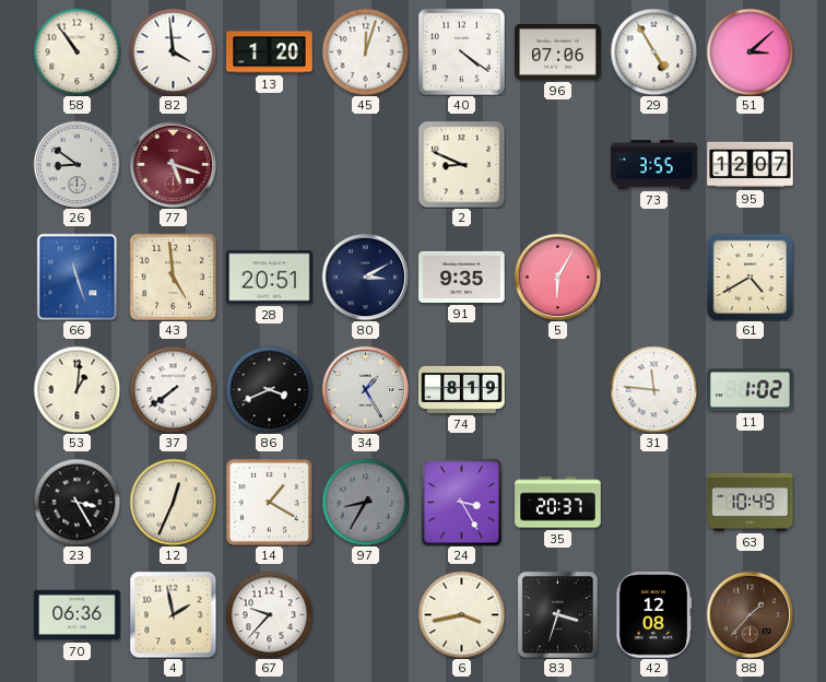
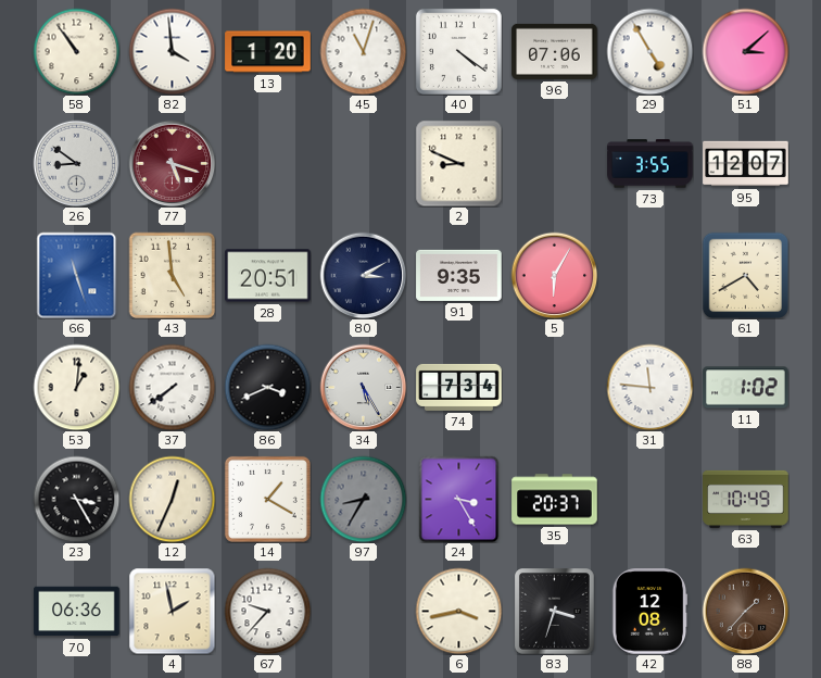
45: 12:03 -> 11:03 (363, 51)
34: 1:25 -> 5:25 (363, 387)
74: 8:19 -> 7:34 (459, 387)
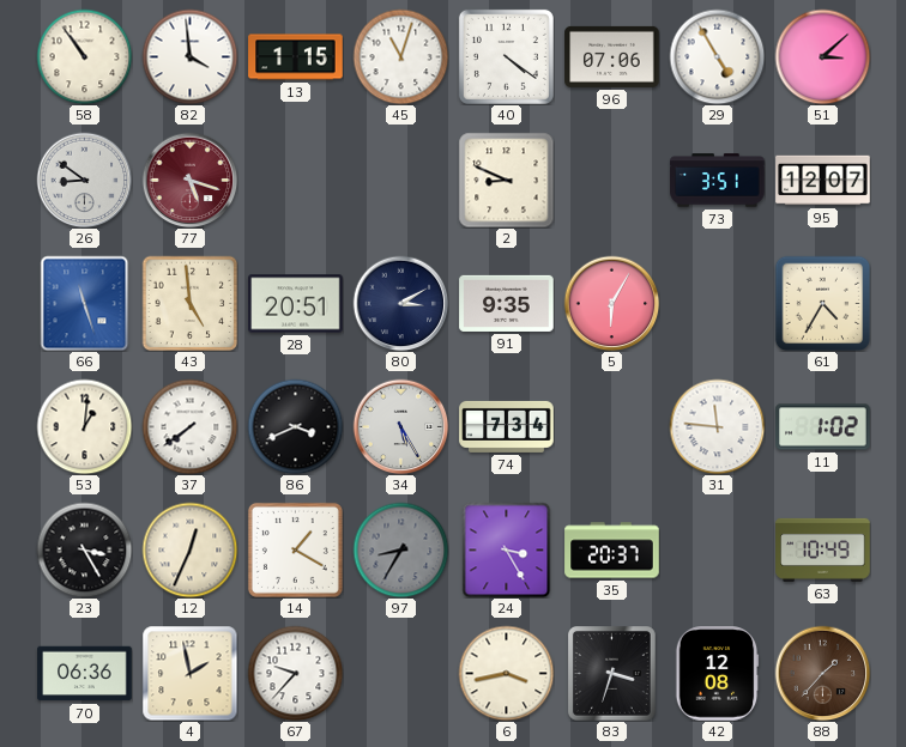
13: 1:20 -> 1:15 (296, 57)
73: 3:55 -> 3:51 (718, 181)
61: 4:40 -> 4:35 (822, 303)
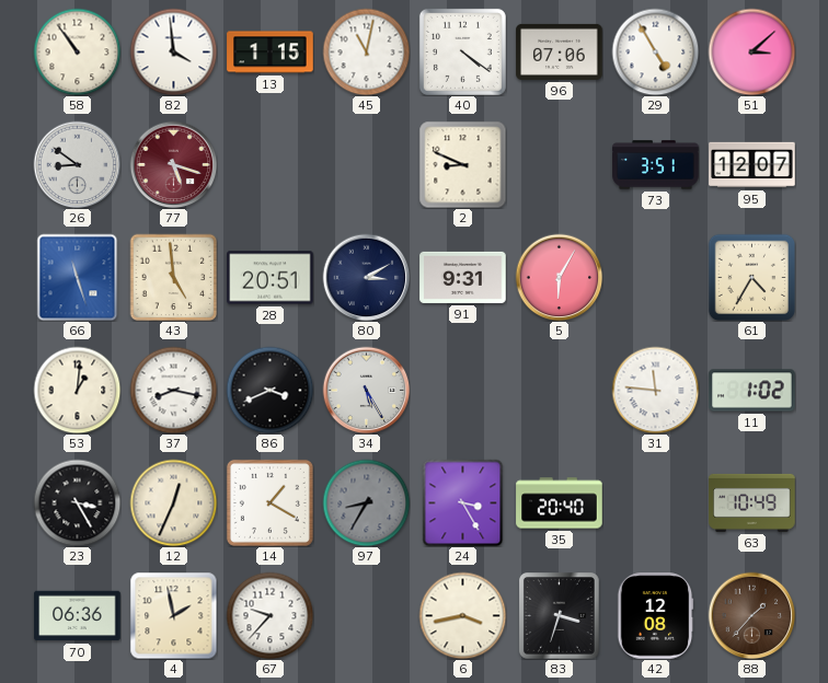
45: 11:03 -> 11:02 (366, 51)
91: 9:35 -> 9:31 (463, 277)
37: 7:39 -> 8:17 (173, 390)
74: 7:34 -> none (507, 426)
35: 20:37 -> 20:40 (560, 503)
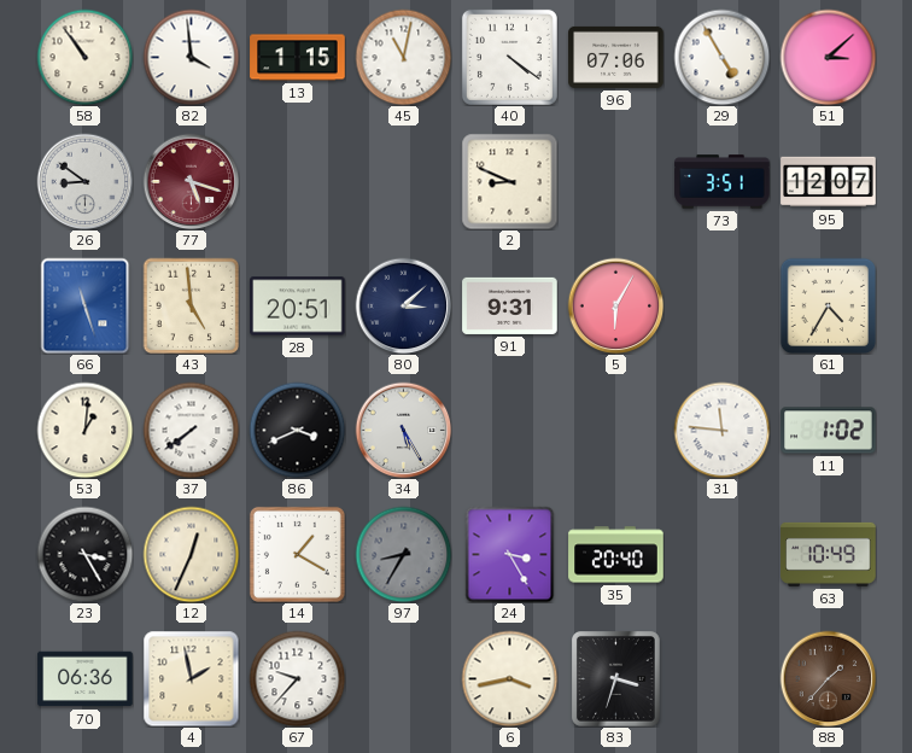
80: 3:10 -> 3:08 (403, 305)
37: 8:17 -> 7:39 (191, 430)
42: 12:08 -> none (655, 616)
